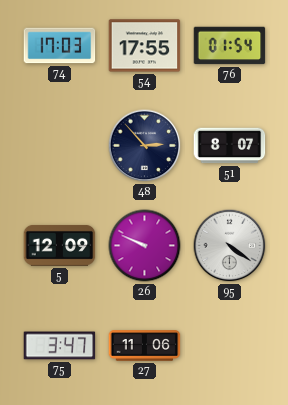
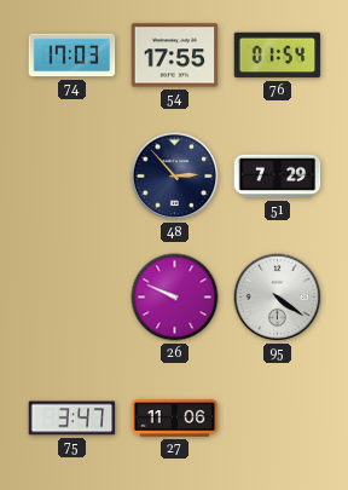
51: 8:07 -> 7:29 (278, 177)
5: 12:09 -> none (60, 245)
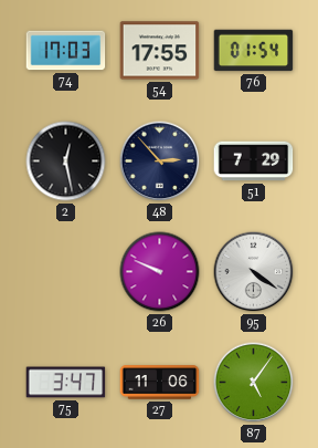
2: none -> 12:28 (66, 162)
87: none -> 5:06 (254, 383)
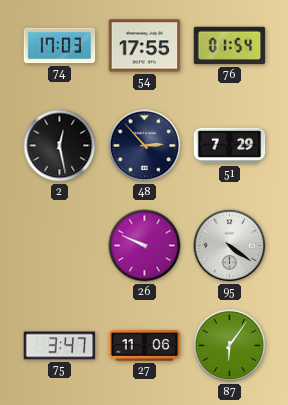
87: 5:06 -> 6:06 (230, 346)
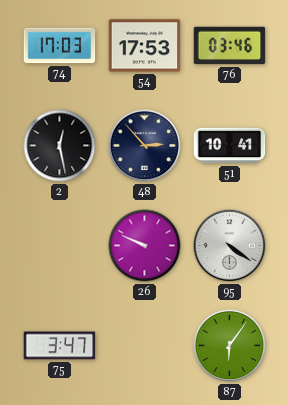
54: 17:55 -> 17:53 (145, 46)
76: 01:54 -> 03:46 (230, 46)
51: 7:29 -> 10:41 (230, 146)
27: 11:06 -> none (145, 346)
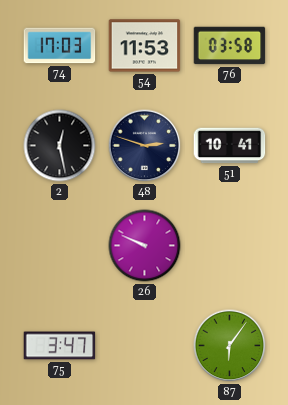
54: 17:53 -> 11:53 (145, 46)
76: 03:46 -> 03:58 (230, 46)
48: 2:53 -> 2:48 (145, 146)
95: 4:21 -> none (230, 246)
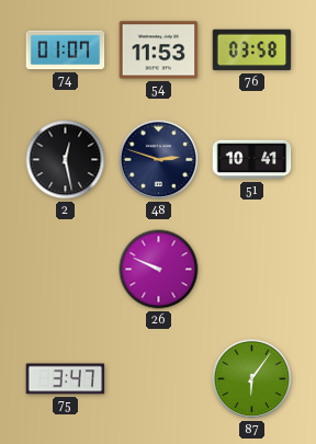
74: 17:03 -> 01:07 (66, 50)
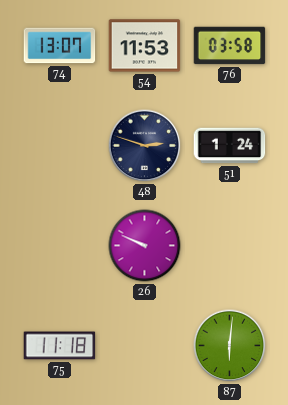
74: 01:07 -> 13:07 (60, 46)
2: 12:28 -> none (66, 160)
51: 10:41 -> 1:24 (230, 146)
75: 3:47 -> 11:18 (60, 346)
87: 6:06 -> 6:01 (230, 346)
